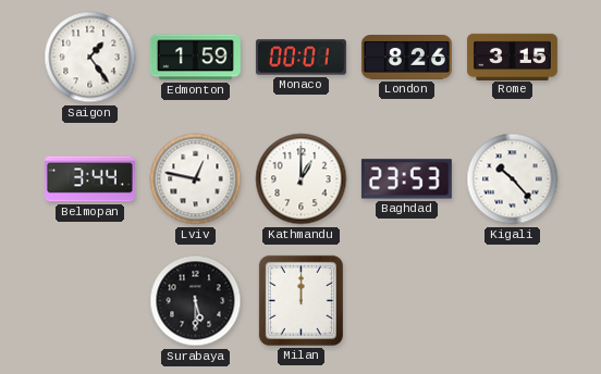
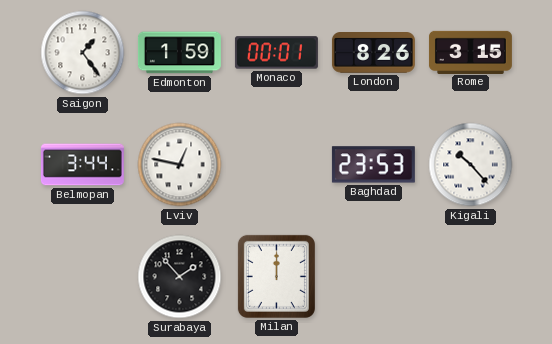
Kathmandu: 1:00 -> none (302, 179)
Surabaya: 5:30 -> 1:53 (180, 277)
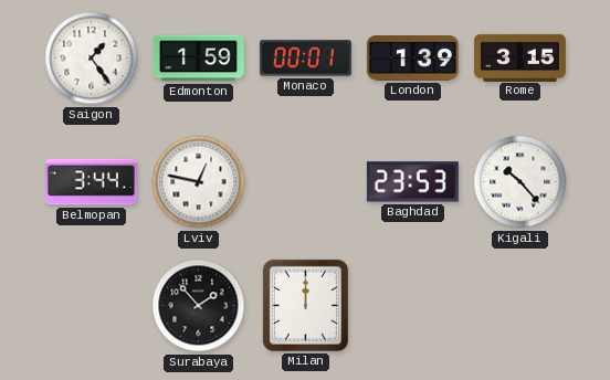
London: 8:26 -> 1:39 (412, 59)
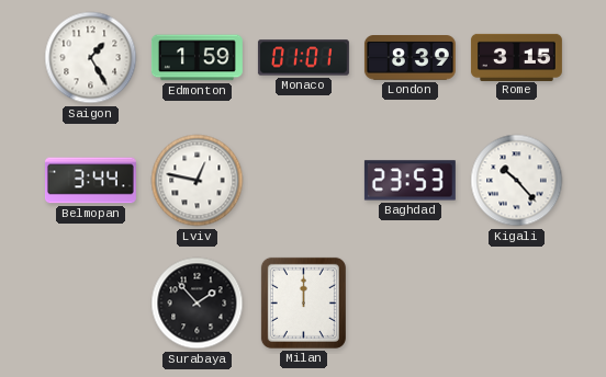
Saigon: 1:24 -> 1:25 (91, 58)
Monaco: 00:01 -> 01:01 (303, 58)
London: 1:39 -> 8:39 (409, 58)
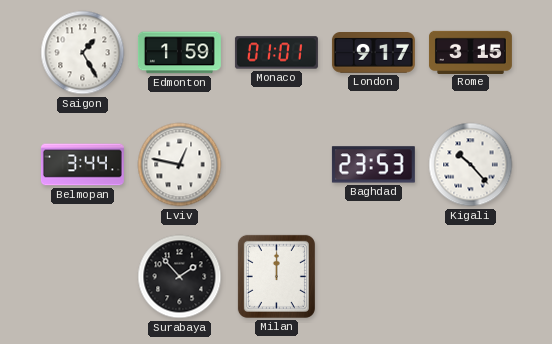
London: 8:39 -> 9:17 (373, 53)
